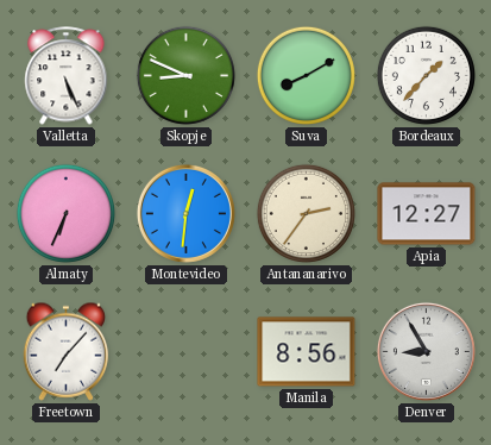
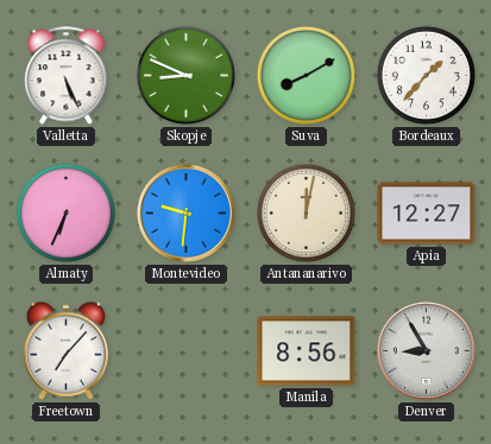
Montevideo: 12:31 -> 9:31 (185, 213)
Antananarivo: 2:36 -> 12:02 (306, 213)
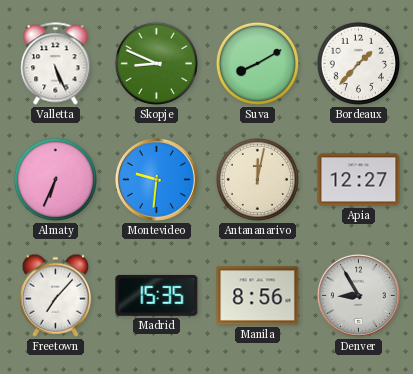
Madrid: none -> 15:35 (157, 295)
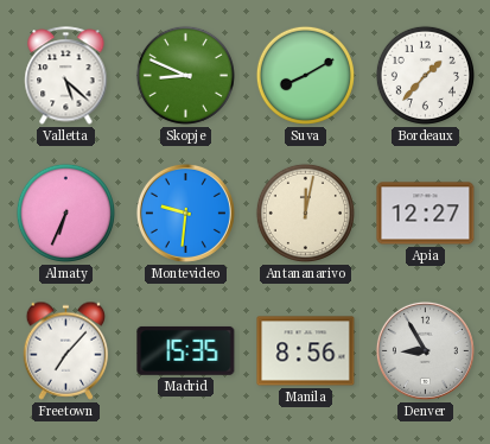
Valletta: 5:26 -> 5:22 (66, 76)
